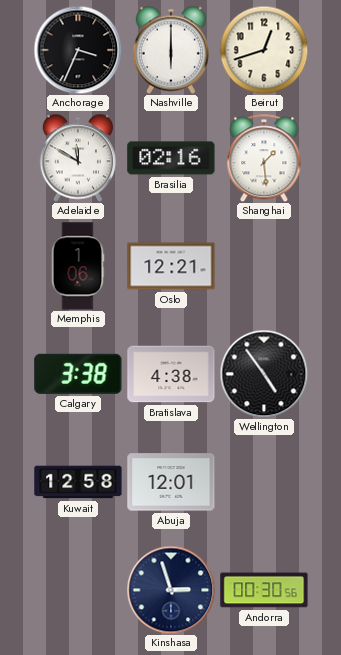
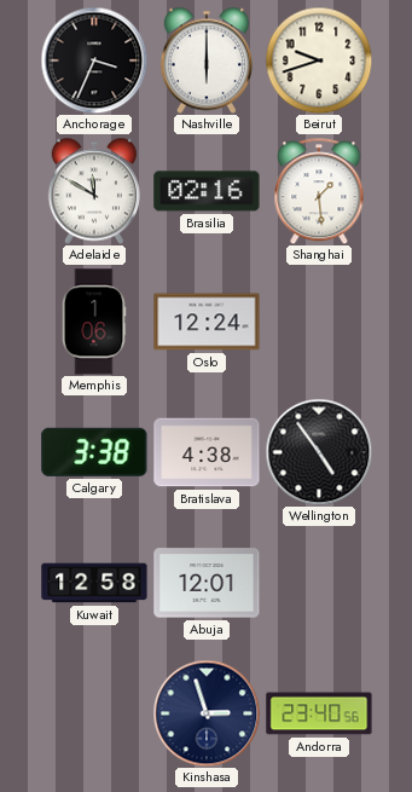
Beirut: 12:42 -> 9:42 (319, 60)
Oslo: 12:21 -> 12:24 (207, 322)
Andorra: 00:30 -> 23:40 (319, 713)
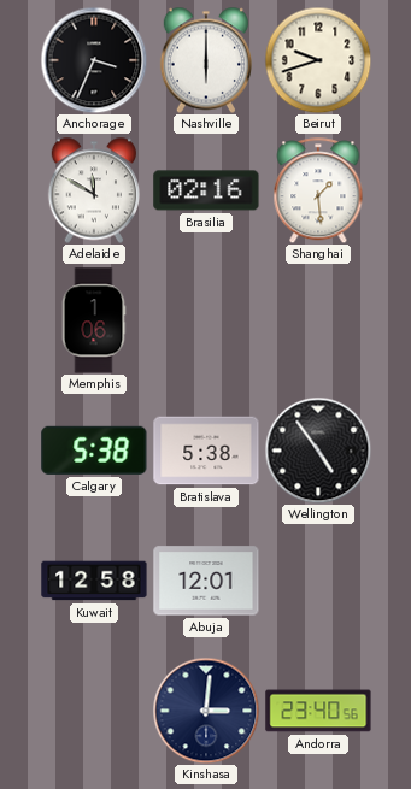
Oslo: 12:24 -> none (207, 322)
Calgary: 3:38 -> 5:38 (94, 451)
Bratislava: 4:38 -> 5:38 (206, 451)
Kinshasa: 2:57 -> 3:01 (206, 711)
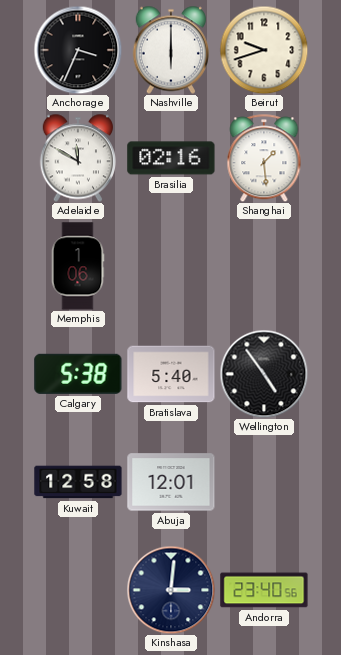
Bratislava: 5:38 -> 5:40 (171, 374)
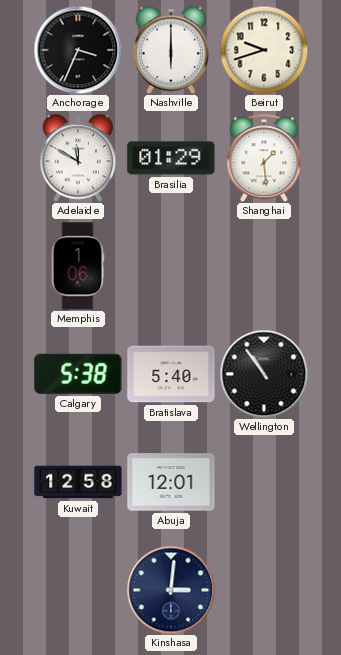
Brasilia: 02:16 -> 01:29 (171, 158)
Wellington: 4:54 -> 10:54 (264, 374)
Andorra: 23:40 -> none (264, 590)
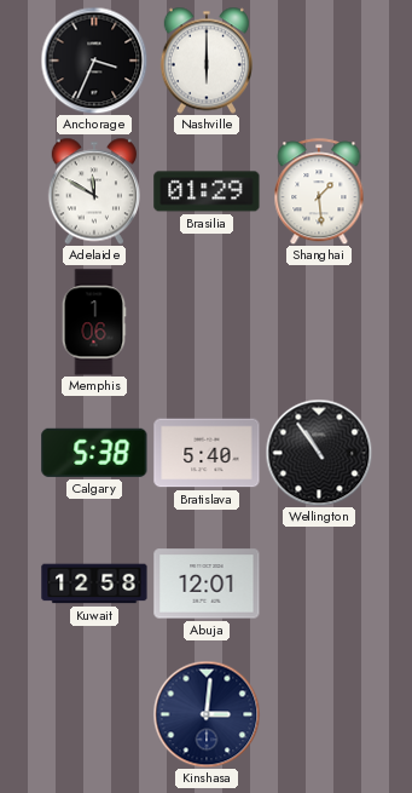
Beirut: 9:42 -> none (264, 50)
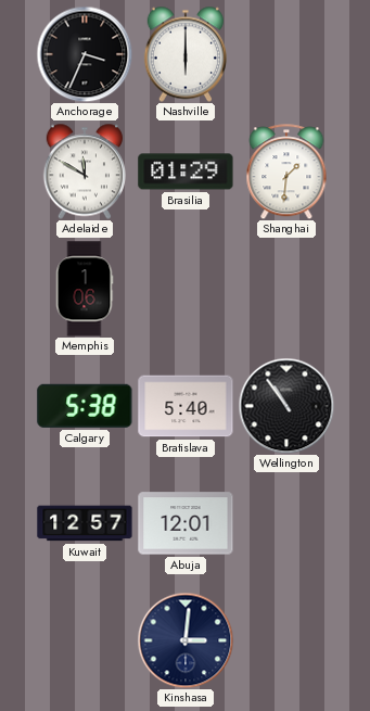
Shanghai: 1:29 -> 1:31 (286, 172)
Kuwait: 12:58 -> 12:57 (85, 523)
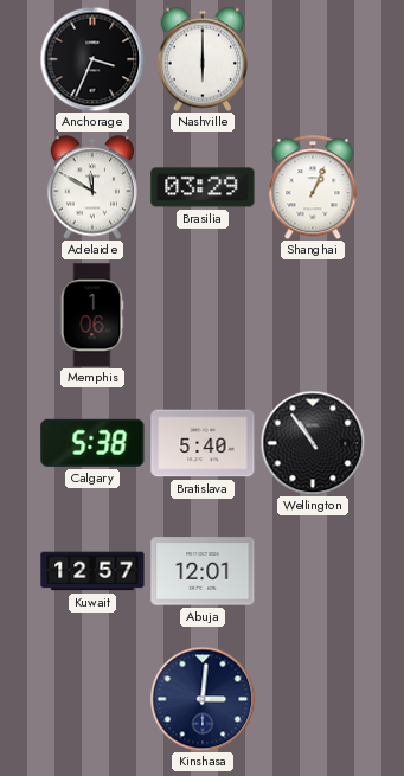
Brasilia: 01:29 -> 03:29 (203, 187)
Shanghai: 1:31 -> 1:04 (313, 187)
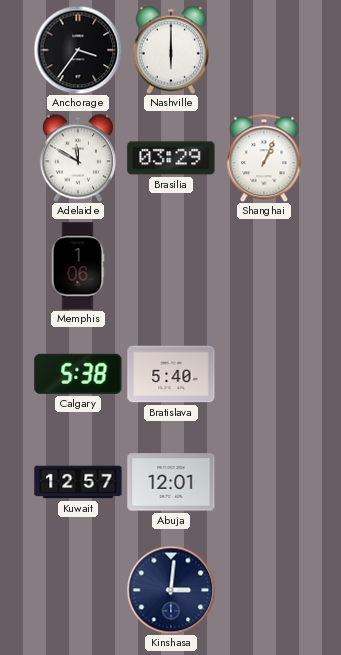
Anchorage: 3:34 -> 3:36 (78, 50)
Wellington: 10:54 -> none (313, 443)
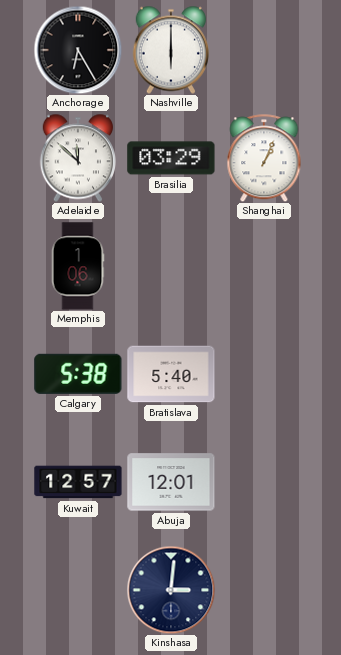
Anchorage: 3:36 -> 6:25 (78, 50)
Adelaide: 11:50 -> 11:52 (77, 158)
